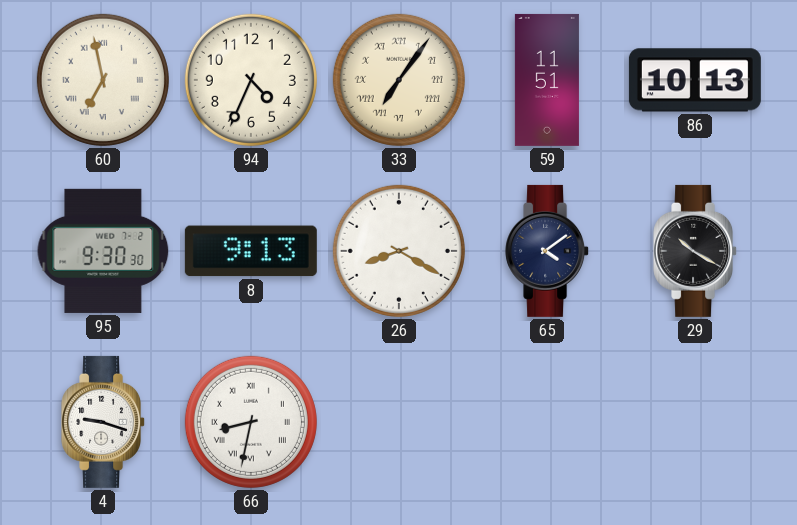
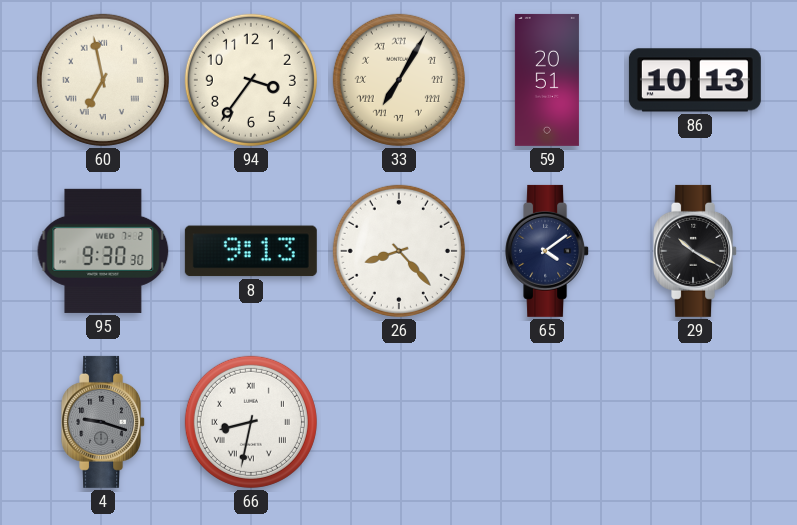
94: 4:34 -> 3:36 (251, 80)
33: 7:06 -> 7:05 (399, 80)
59: 11:51 -> 20:51 (547, 80)
26: 8:20 -> 8:23 (399, 251)
4 dial: white -> grey (104, 422)
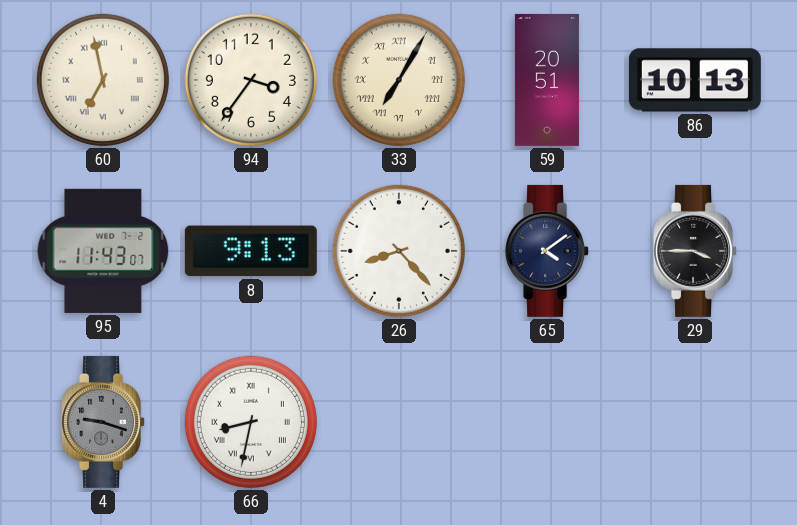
95: 9:30 -> 11:43 (103, 251)
29: 10:20 -> 3:45 (696, 251)
